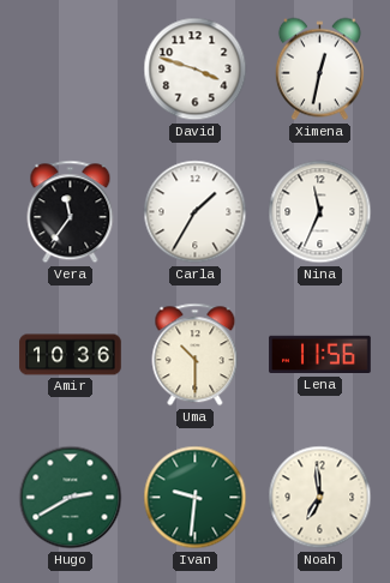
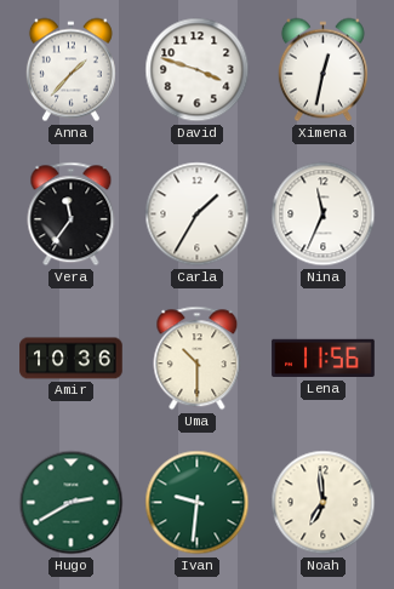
Anna: none -> 1:37 (70, 70)
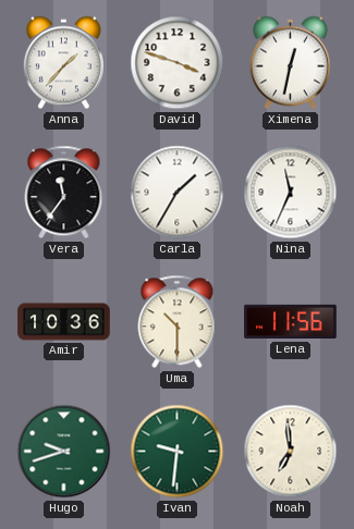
Hugo: 2:40 -> 9:42 (64, 452)
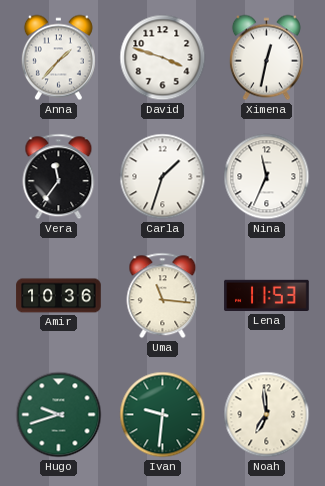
Carla: 1:35 -> 1:33 (163, 177)
Uma: 10:30 -> 11:16 (163, 296)
Lena: 11:56 -> 11:53 (267, 296)
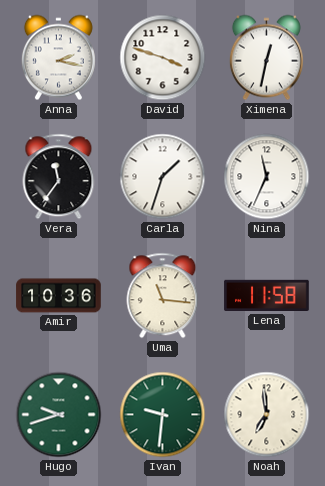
Anna: 1:37 -> 2:17 (58, 58)
Lena: 11:53 -> 11:58 (267, 296)
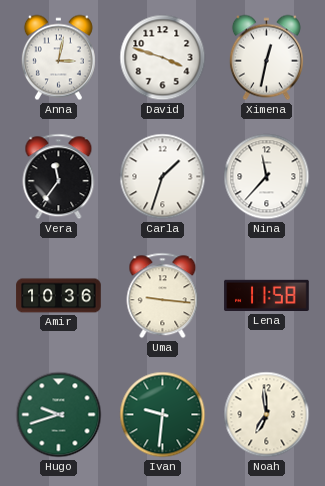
Anna: 2:17 -> 3:02 (58, 58)
Nina: 11:34 -> 11:37 (267, 177)
Uma: 11:16 -> 9:16 (163, 296)
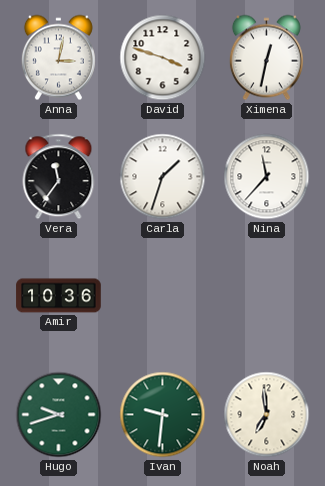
Uma: 9:16 -> none (163, 296)
Lena: 11:58 -> none (267, 296)
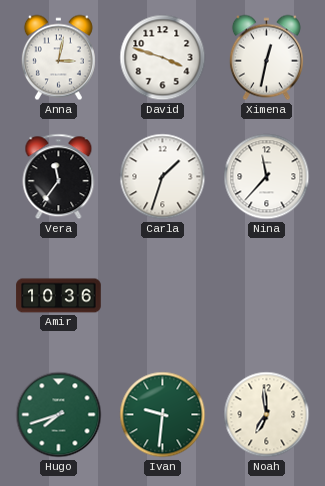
Hugo: 9:42 -> 7:42 (59, 415)
